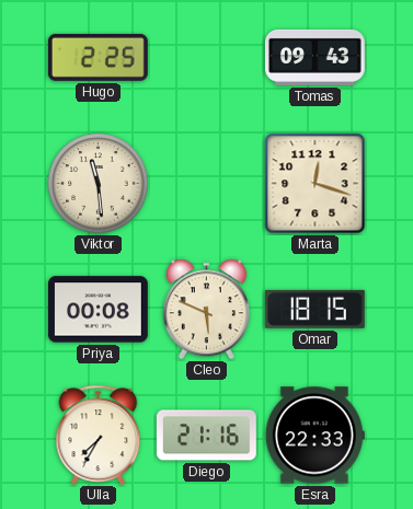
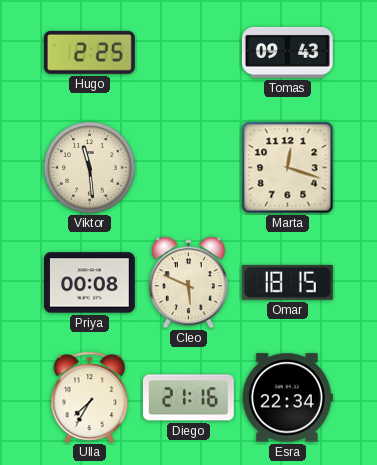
Esra: 22:33 -> 22:34 (287, 398)
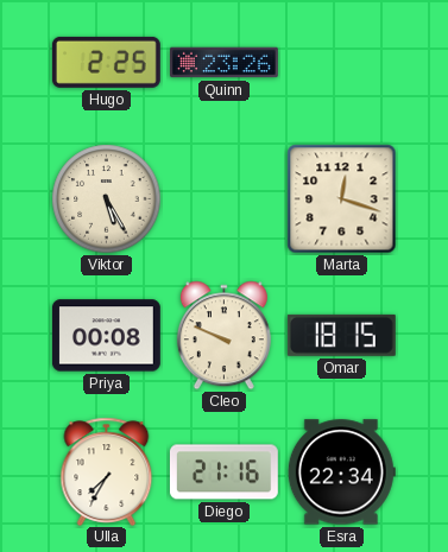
Quinn: none -> 23:26 (225, 63)
Tomas: 09:43 -> none (287, 52)
Viktor: 11:29 -> 5:25 (107, 199)
Cleo: 5:49 -> 9:49 (223, 336)
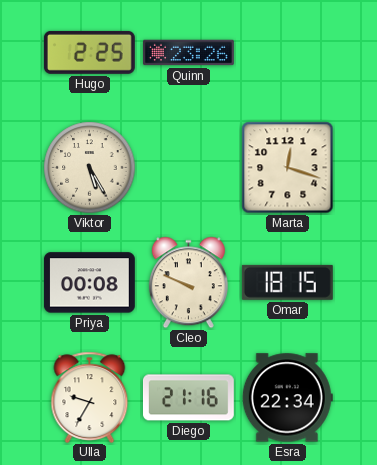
Ulla: 7:35 -> 9:35 (90, 397)
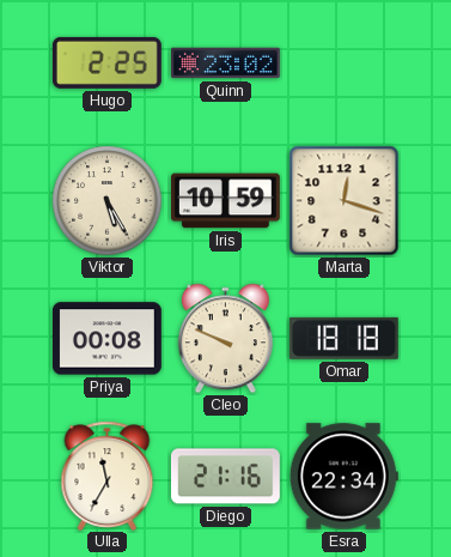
Quinn: 23:26 -> 23:02 (226, 63)
Iris: none -> 10:59 (225, 201)
Omar: 18:15 -> 18:18 (343, 338)
Ulla: 9:35 -> 11:35 (108, 476)
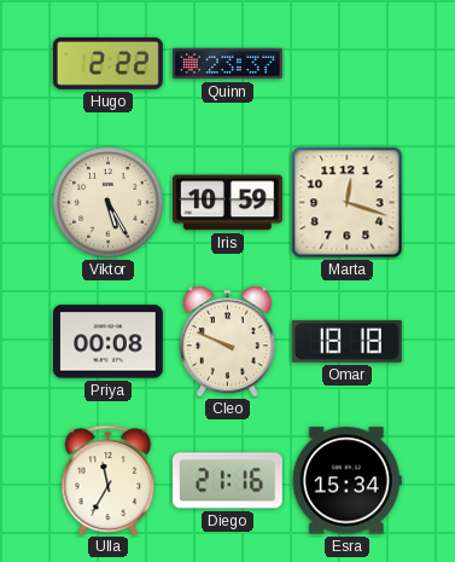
Hugo: 2:25 -> 2:22 (107, 63)
Quinn: 23:02 -> 23:37 (228, 64)
Esra: 22:34 -> 15:34 (346, 481)
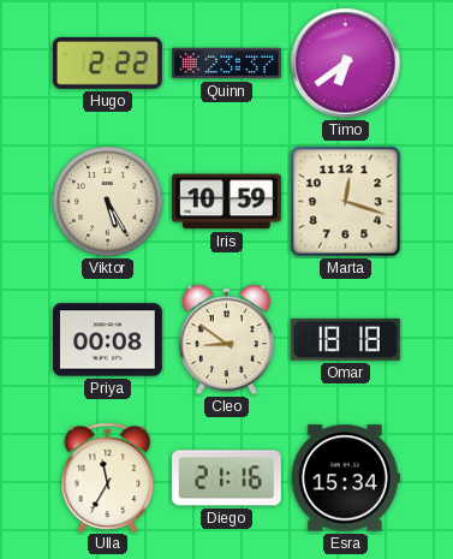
Timo: none -> 6:39 (346, 64)
Cleo: 9:49 -> 8:51 (226, 340)
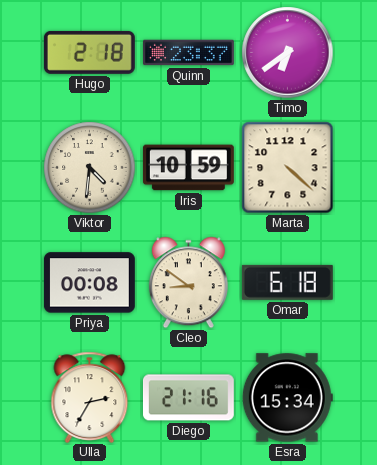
Hugo: 2:22 -> 2:18 (89, 52)
Viktor: 5:25 -> 4:31 (90, 168)
Marta: 12:18 -> 4:22 (288, 168)
Omar: 18:18 -> 6:18 (287, 282)
Ulla: 11:35 -> 2:35 (90, 397)
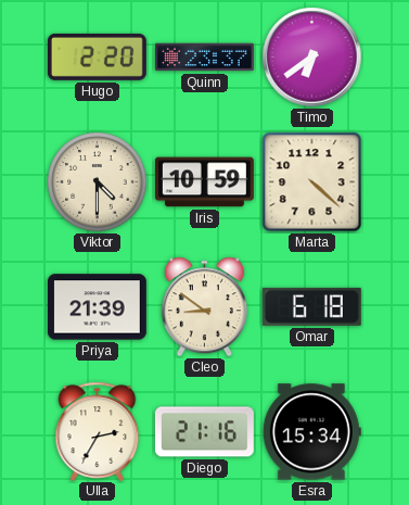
Hugo: 2:18 -> 2:20 (97, 56)
Viktor: 4:31 -> 4:30 (98, 182)
Priya: 00:08 -> 21:39 (97, 307)
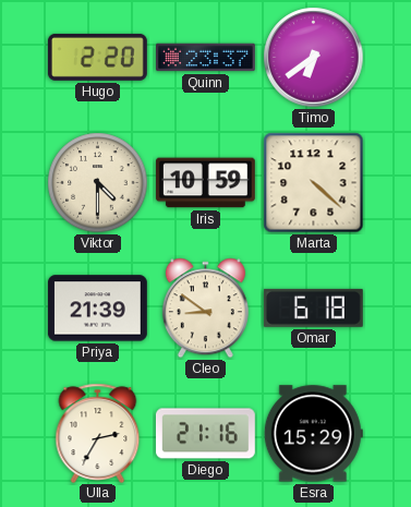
Esra: 15:34 -> 15:29 (313, 434)
